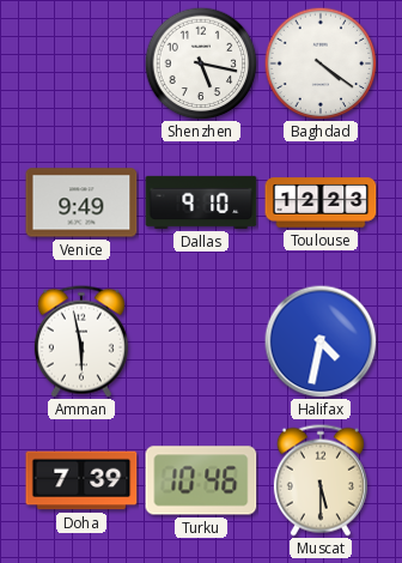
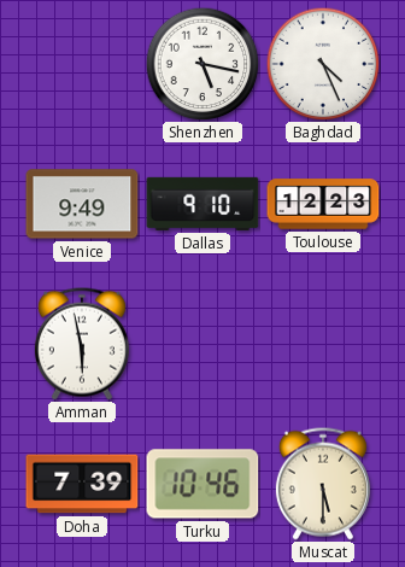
Baghdad: 4:21 -> 4:26 (323, 64)
Halifax: 4:32 -> none (321, 341)
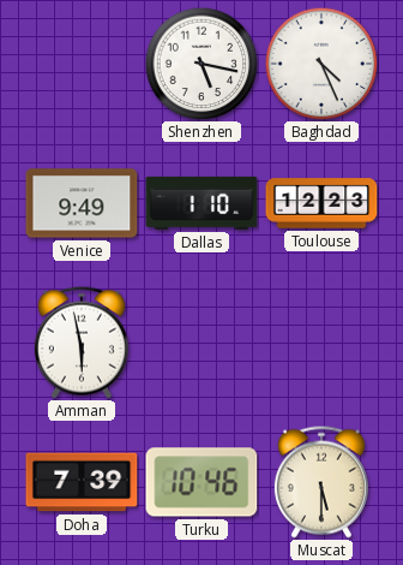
Dallas: 9:10 -> 1:10 (201, 203)
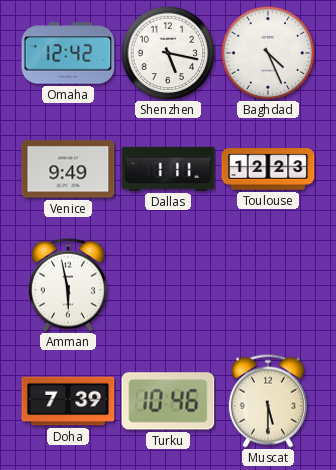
Omaha: none -> 12:42 (68, 53)
Dallas: 1:10 -> 1:11 (168, 169)
